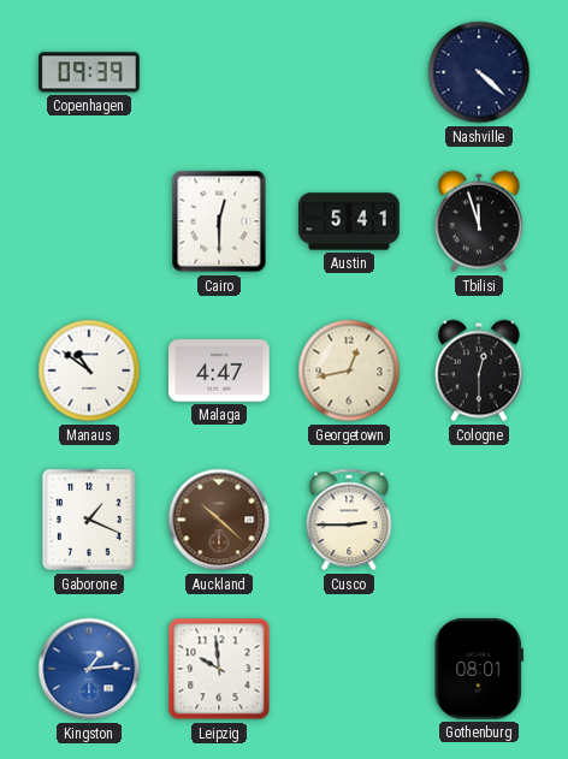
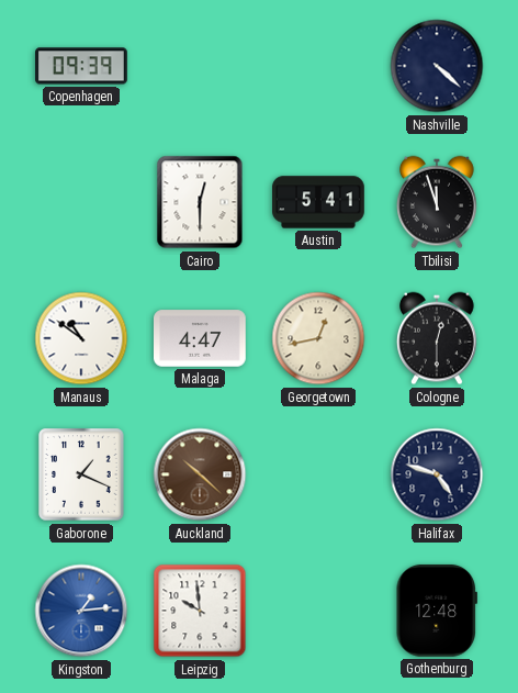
Cusco: 2:45 -> none (349, 520)
Halifax: none -> 4:48 (437, 474)
Gothenburg: 08:01 -> 12:48 (437, 611)
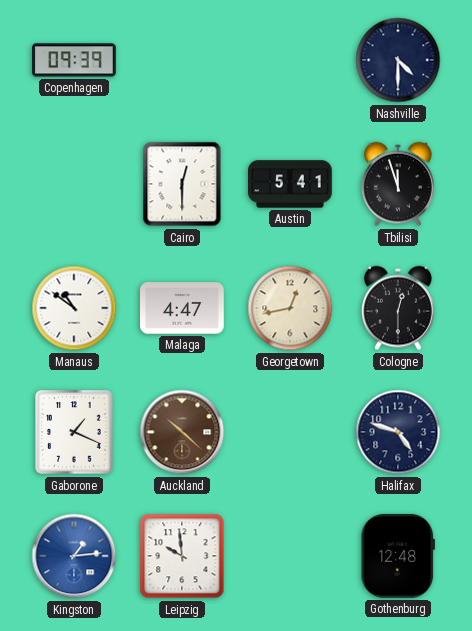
Nashville: 4:22 -> 4:30 (398, 60)
